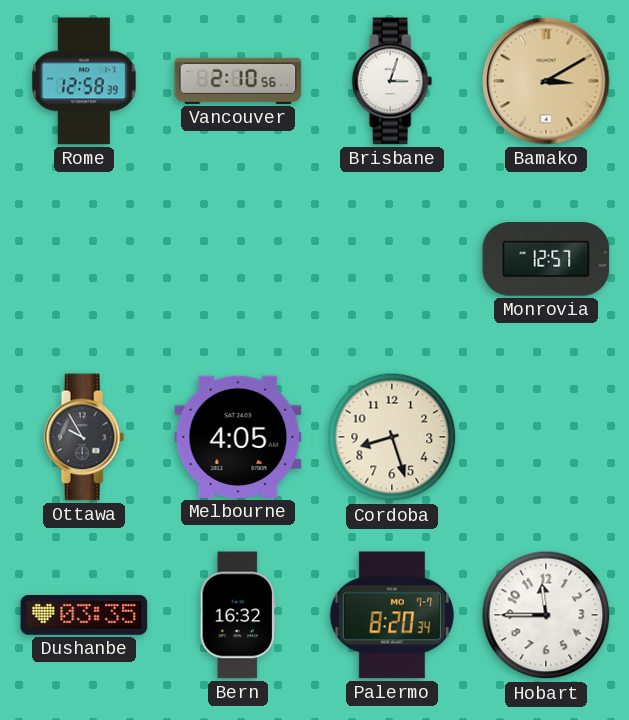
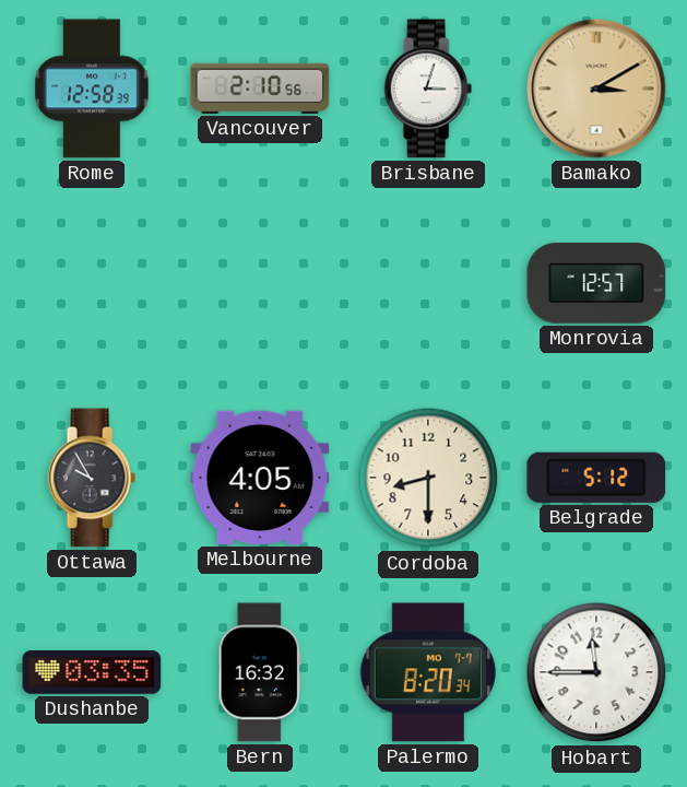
Cordoba: 8:27 -> 8:30 (428, 478)
Belgrade: none -> 5:12 (596, 478)
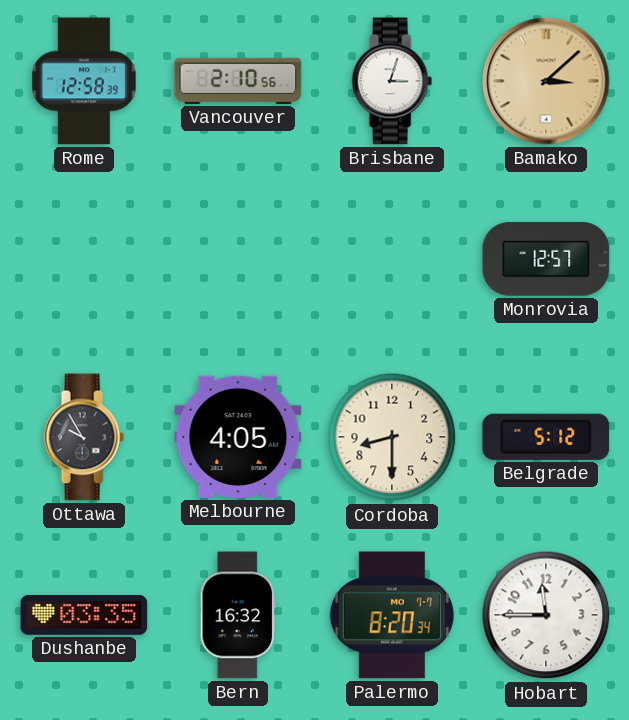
Bamako: 3:10 -> 3:08 (546, 81)
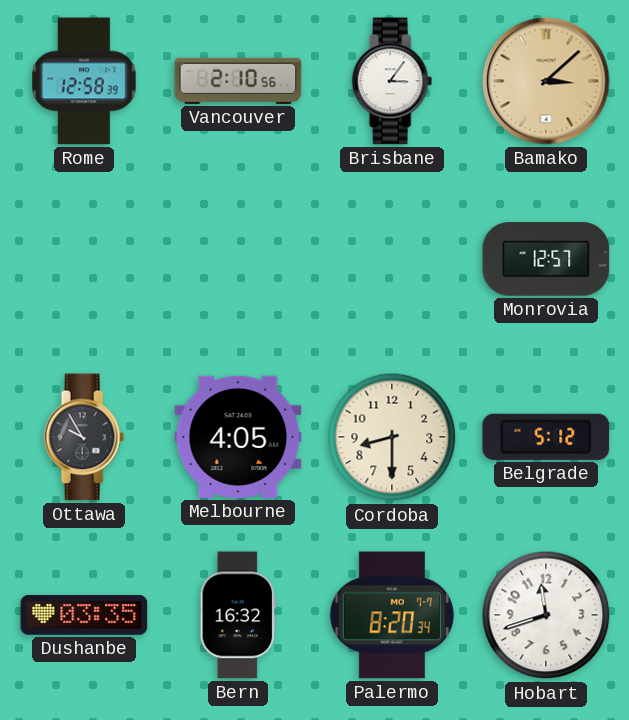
Brisbane: 3:03 -> 3:06 (392, 81)
Hobart: 11:45 -> 11:42 (546, 615)
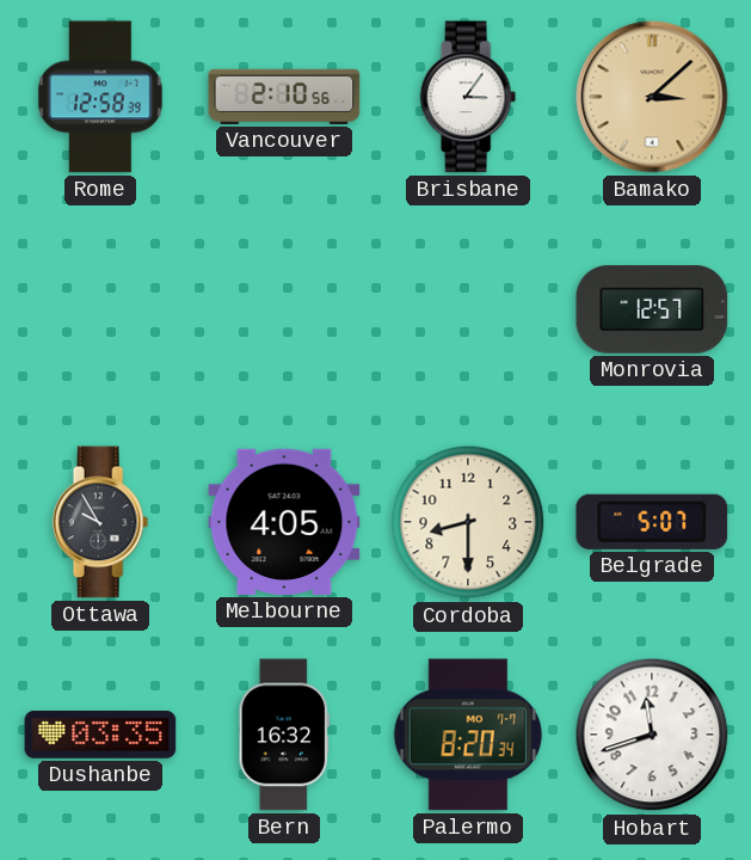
Belgrade: 5:12 -> 5:07 (652, 522)
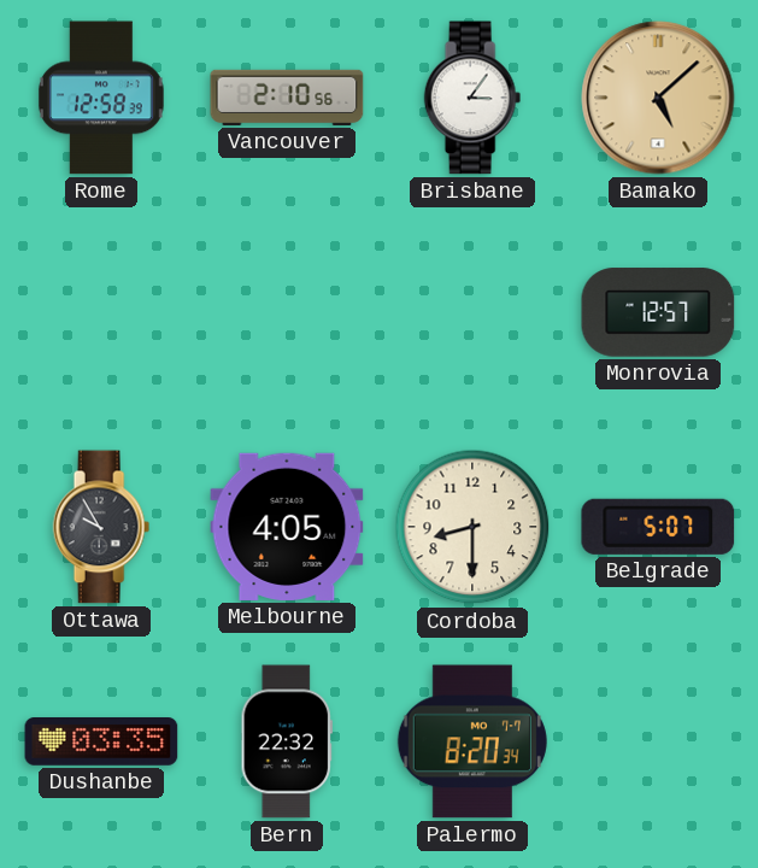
Bamako: 3:08 -> 5:08 (658, 98)
Bern: 16:32 -> 22:32 (286, 741)
Hobart: 11:42 -> none (652, 735)
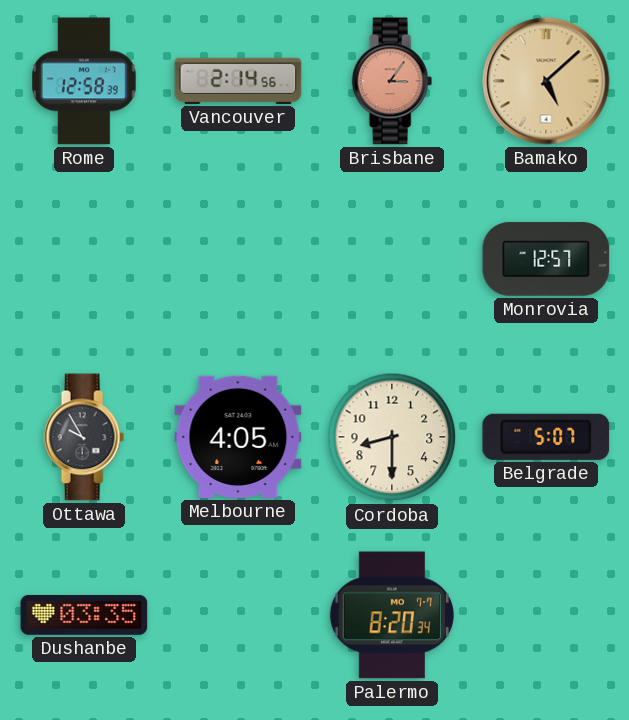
Vancouver: 2:10 -> 2:14 (238, 81)
Brisbane dial: white -> salmon (392, 81)
Bern: 22:32 -> none (286, 741)
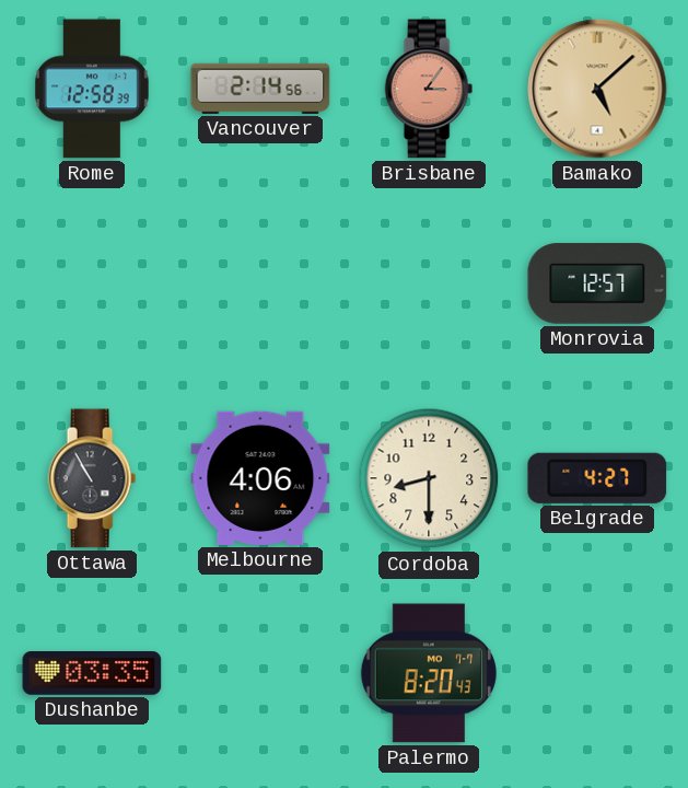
Ottawa: 9:55 -> 10:55 (92, 478)
Melbourne: 4:05 -> 4:06 (260, 478)
Belgrade: 5:07 -> 4:27 (597, 478)
Palermo: 8:20:34 -> 8:20:43 (429, 673)
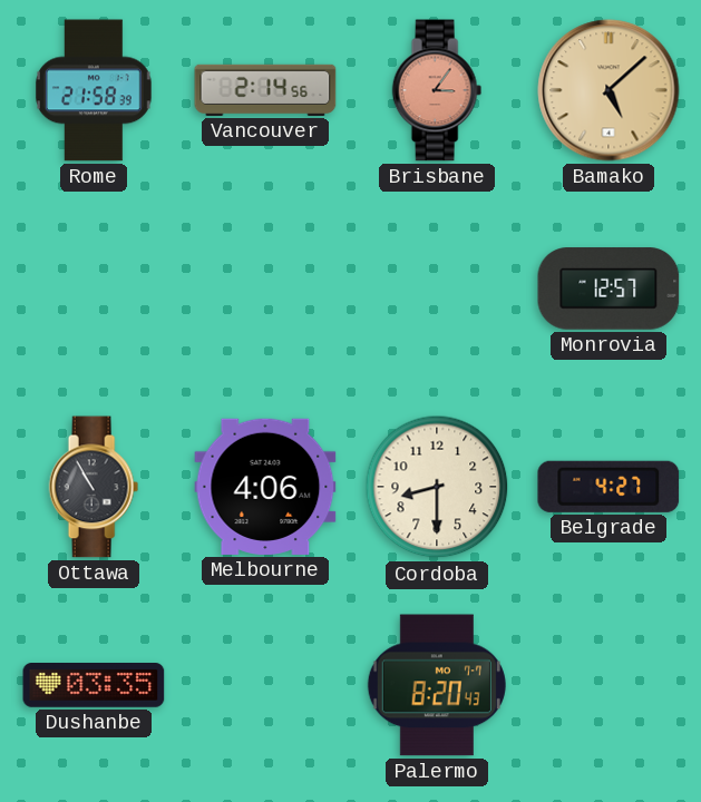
Rome: 12:58 -> 21:58 (94, 90)
